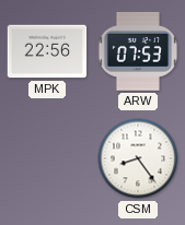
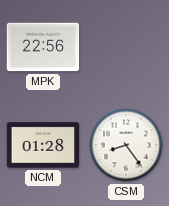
ARW: 07:53 -> none (137, 51)
NCM: none -> 01:28 (43, 145)
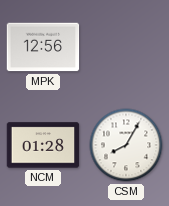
MPK: 22:56 -> 12:56 (43, 47)
CSM: 8:24 -> 8:05 (126, 145)
